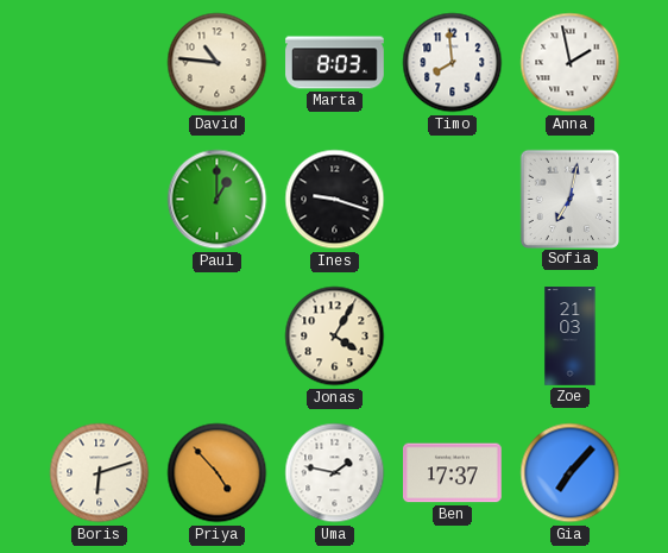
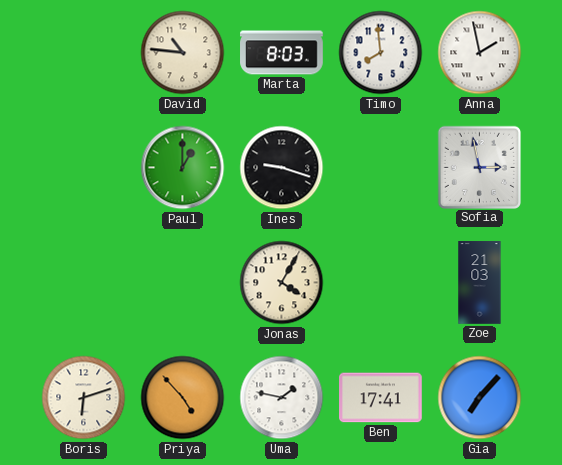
Sofia: 7:02 -> 2:58 (479, 167)
Ben: 17:37 -> 17:41 (381, 398)
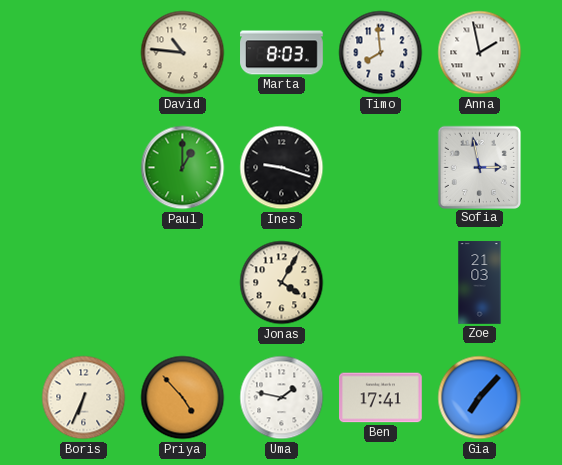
Boris: 6:12 -> 6:34 (84, 398)
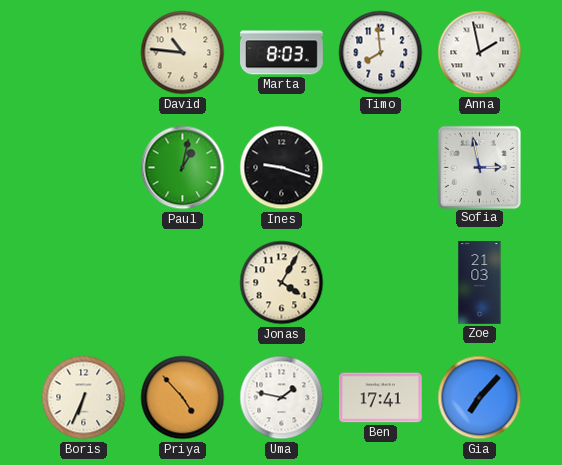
Paul: 1:00 -> 1:02 (183, 168)
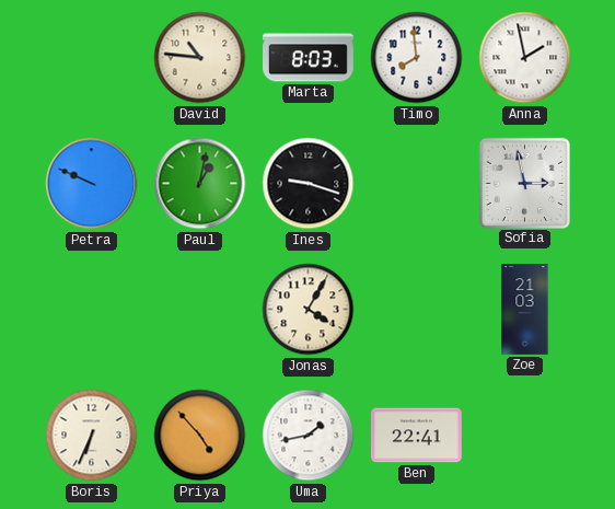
Petra: none -> 9:49 (92, 184)
Uma: 1:47 -> 1:43 (309, 436)
Ben: 17:41 -> 22:41 (417, 436)
Gia: 7:07 -> none (480, 398)
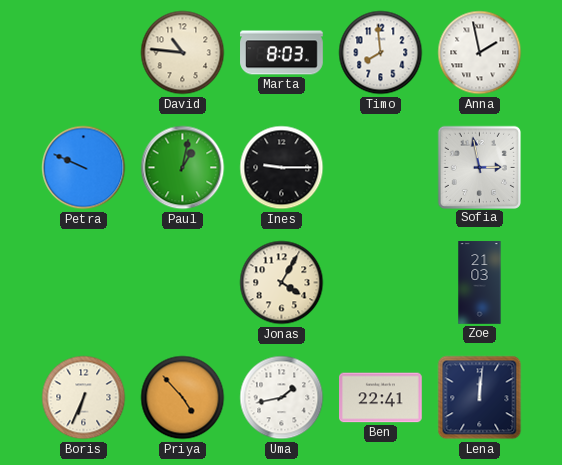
Ines: 9:18 -> 9:15 (282, 168)
Lena: none -> 12:01 (480, 398)
